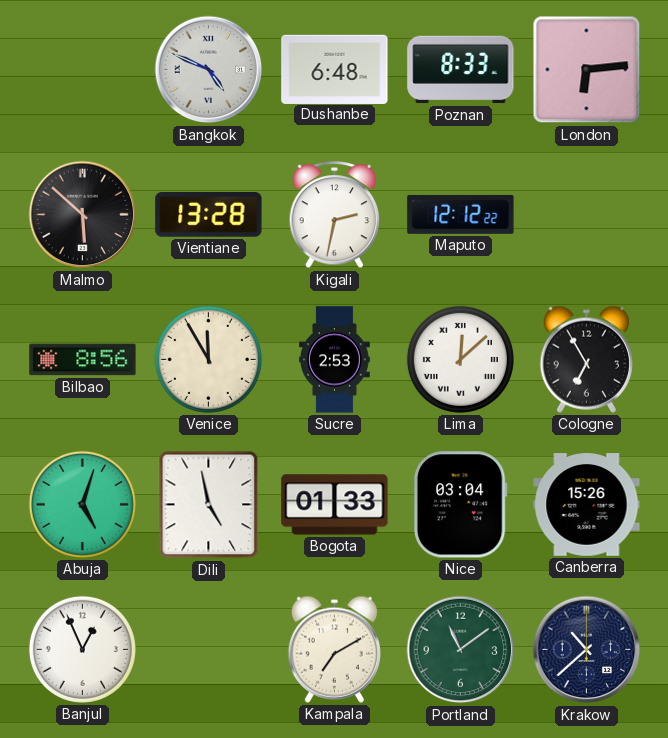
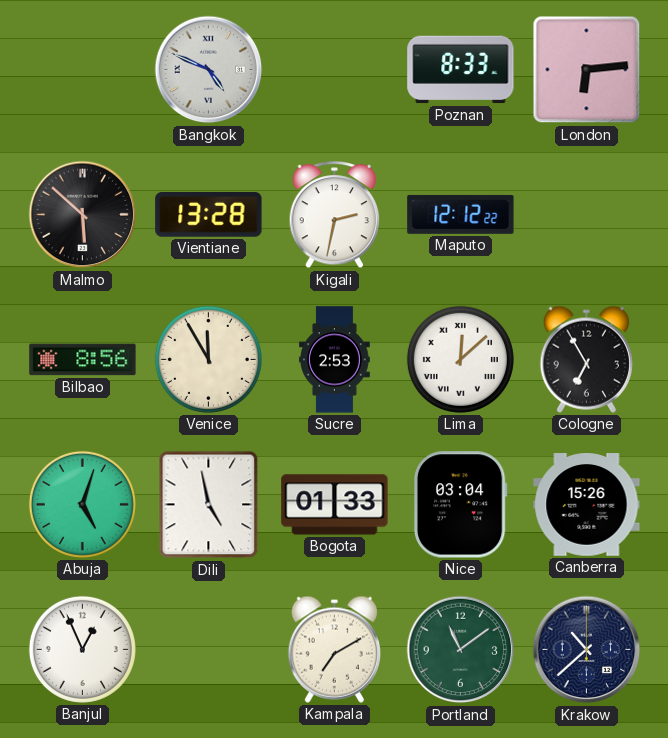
Dushanbe: 6:48 -> none (335, 69)
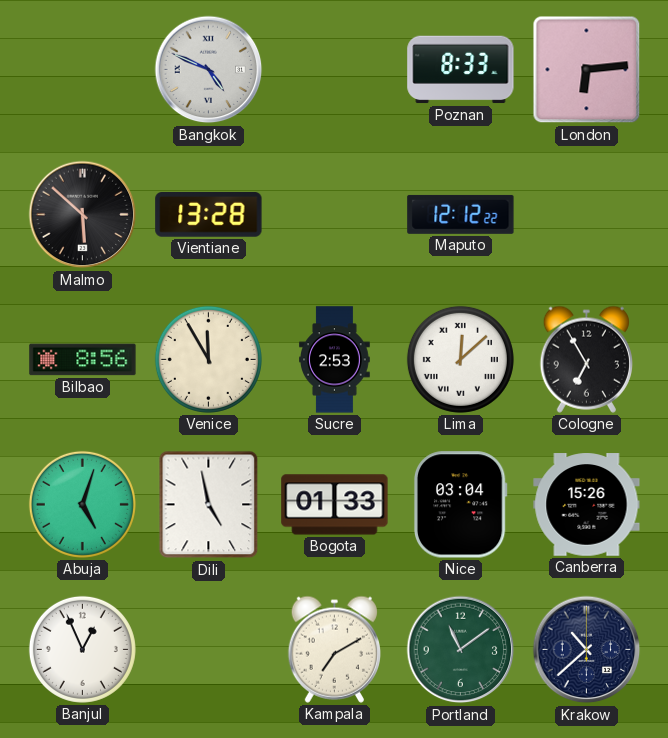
Kigali: 2:32 -> none (335, 215)
